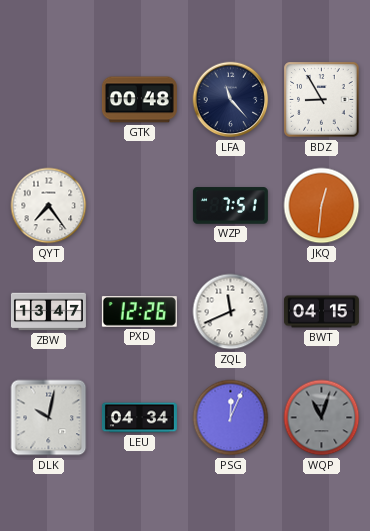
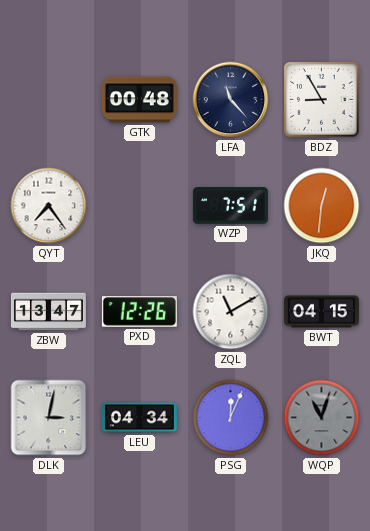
ZQL: 11:41 -> 11:10 (231, 312)
DLK: 10:02 -> 3:02 (49, 418)
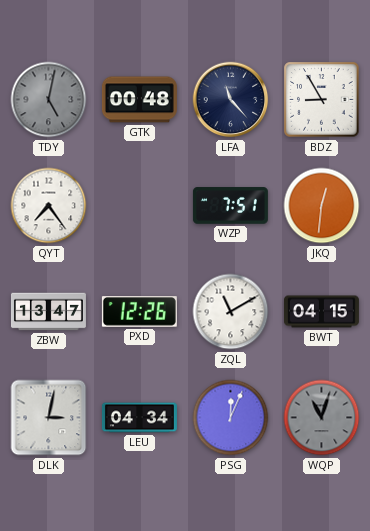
TDY: none -> 5:02 (49, 100)
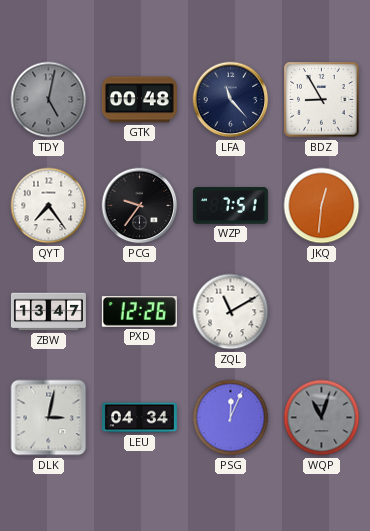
PCG: none -> 9:36 (140, 206)
BWT: 04:15 -> none (321, 312)
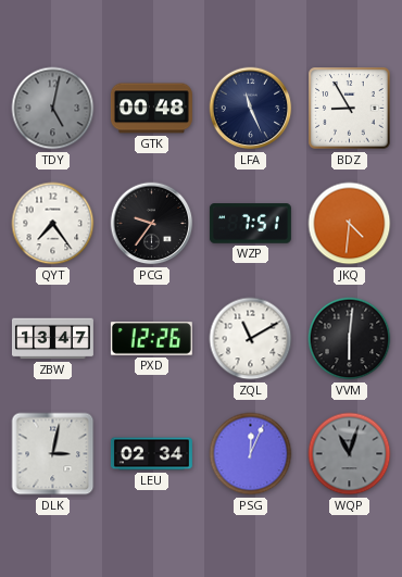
LFA: 11:23 -> 11:26 (251, 109)
JKQ: 12:31 -> 4:31 (350, 224)
VVM: none -> 6:01 (350, 339)
LEU: 04:34 -> 02:34 (151, 454)
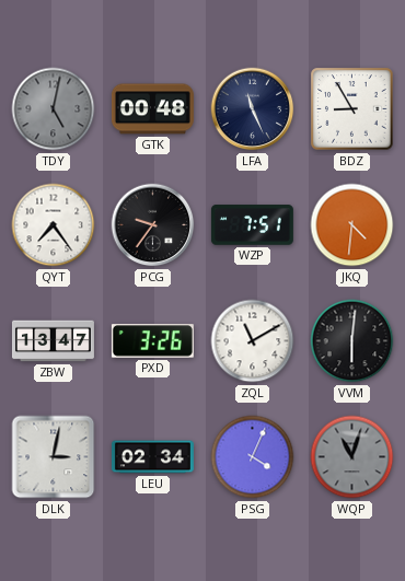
PXD: 12:26 -> 3:26 (152, 341)
PSG: 12:04 -> 4:04 (253, 457)
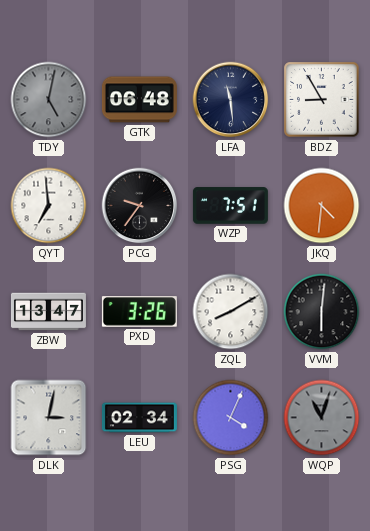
GTK: 00:48 -> 06:48 (139, 100)
LFA: 11:26 -> 11:29 (231, 100)
QYT: 7:24 -> 6:59 (49, 206)
ZQL: 11:10 -> 8:10 (231, 312)
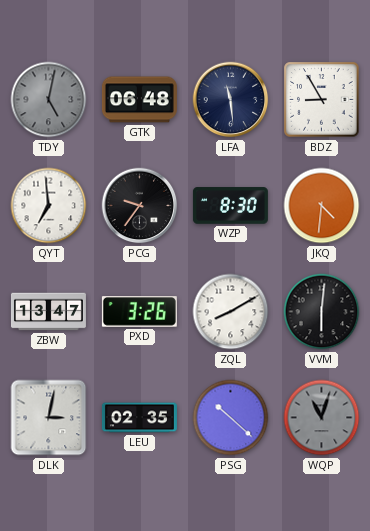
WZP: 7:51 -> 8:30 (230, 206)
LEU: 02:34 -> 02:35 (139, 418)
PSG: 4:04 -> 10:22 (231, 418)
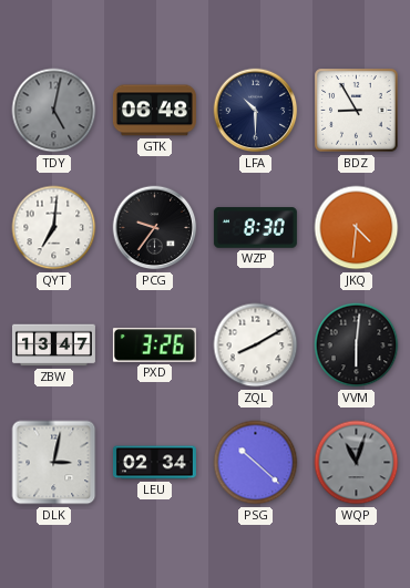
LFA: 11:29 -> 10:30 (256, 111)
QYT: 6:59 -> 7:01 (54, 228)
LEU: 02:35 -> 02:34 (154, 463)
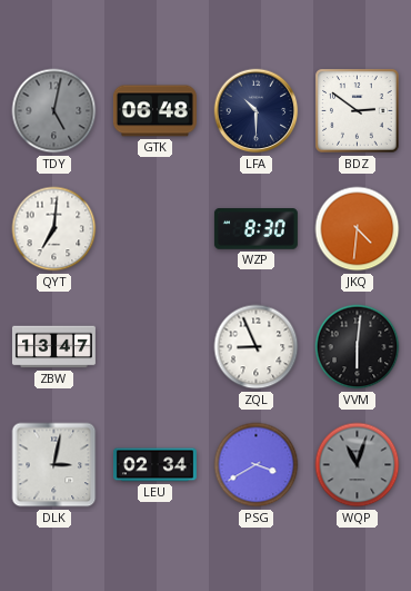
BDZ: 8:55 -> 2:51 (358, 111)
PCG: 9:36 -> none (155, 228)
PXD: 3:26 -> none (154, 345)
ZQL: 8:10 -> 8:56 (257, 347)
PSG: 10:22 -> 3:40 (257, 465)
